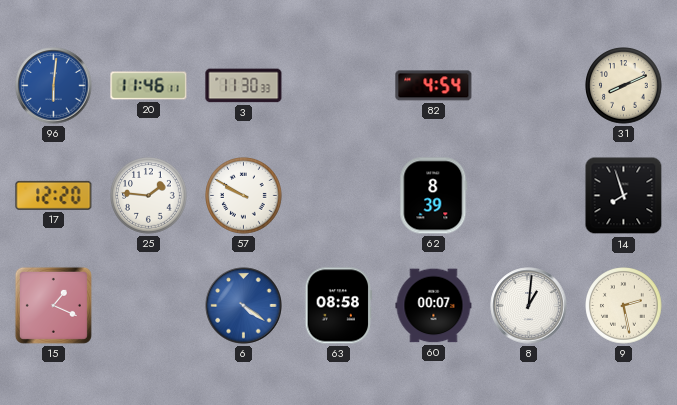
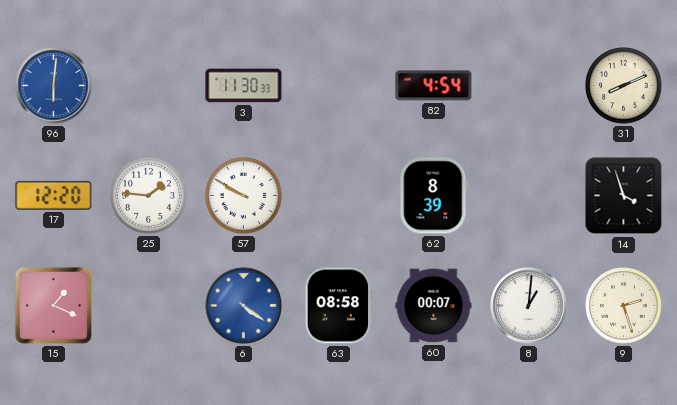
20: 11:46 -> none (149, 86)
14: 7:57 -> 3:57 (624, 196)
9: 2:28 -> 2:27 (624, 306)
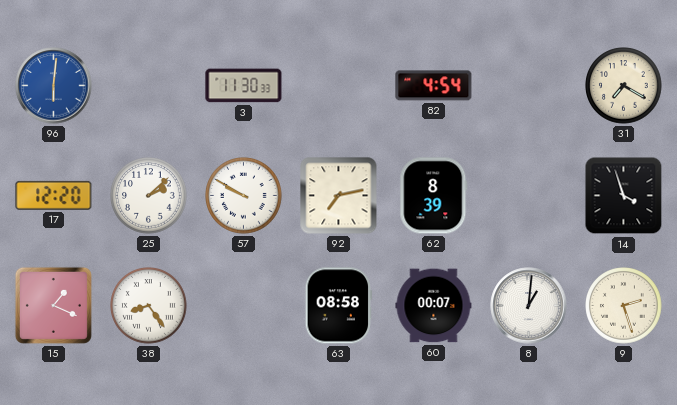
31: 8:11 -> 7:20 (624, 86)
25: 1:46 -> 2:08 (149, 196)
92: none -> 7:13 (339, 196)
38: none -> 8:24 (149, 306)
6: 4:21 -> none (244, 306)
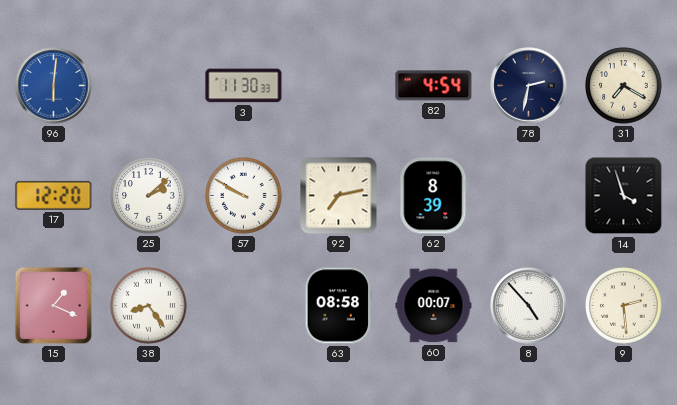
78: none -> 2:32 (529, 86)
8: 1:01 -> 4:53 (529, 306)
9: 2:27 -> 2:29 (624, 306)
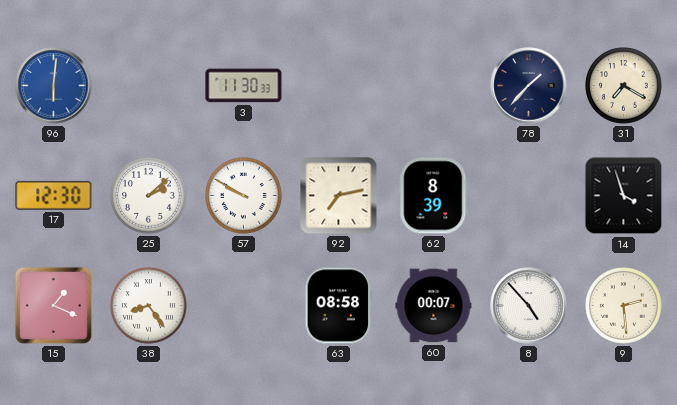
82: 4:54 -> none (434, 86)
78: 2:32 -> 1:37 (529, 86)
17: 12:20 -> 12:30 (54, 195)
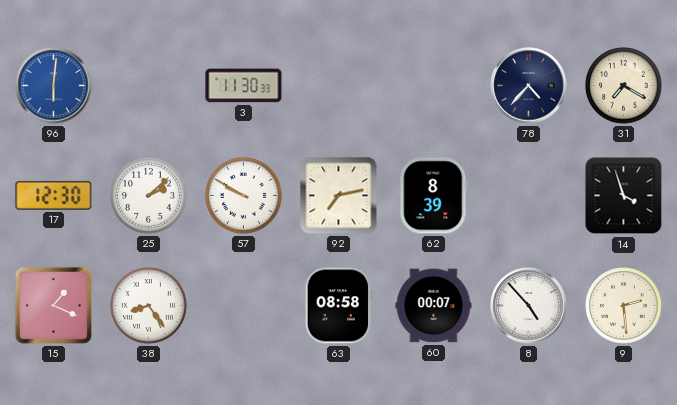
78: 1:37 -> 4:37 (529, 86)
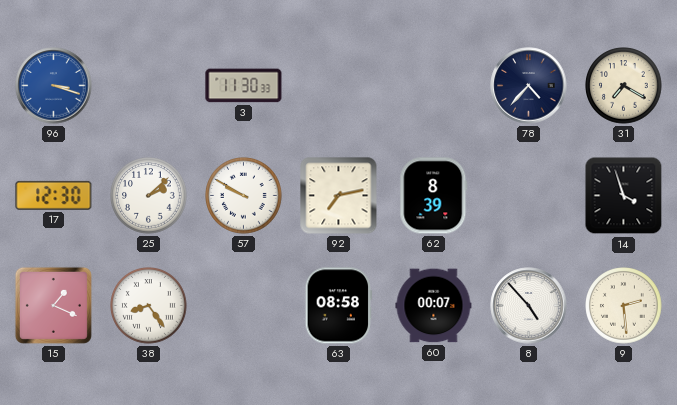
96: 6:01 -> 3:18 (54, 86)
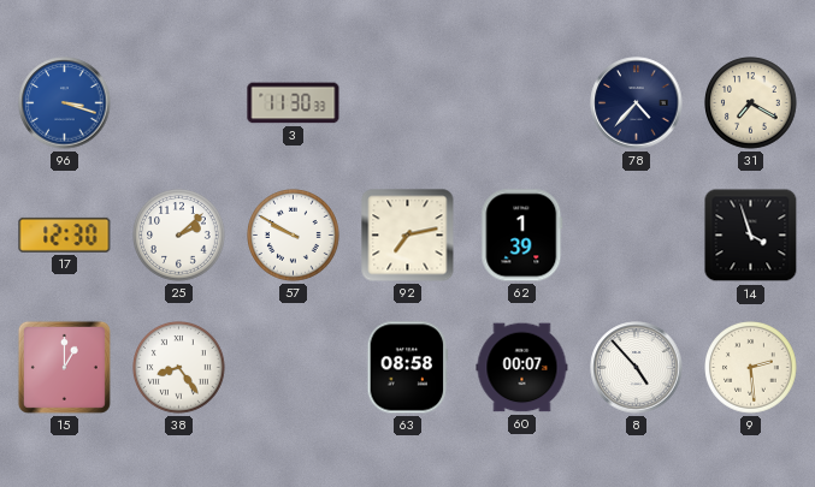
62: 8:39 -> 1:39 (522, 236)
15: 1:19 -> 1:00 (64, 367)
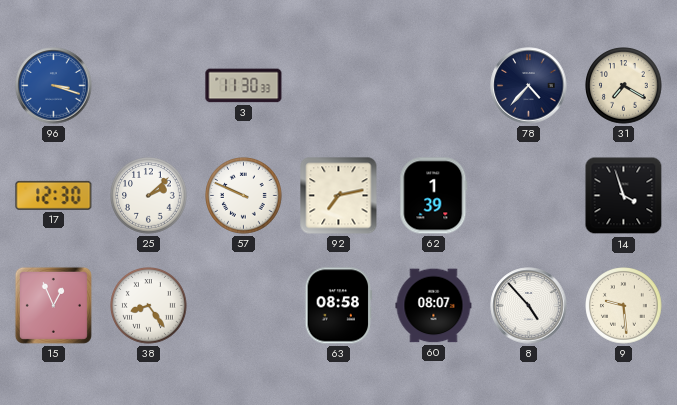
57: 9:50 -> 9:49 (244, 196)
15: 1:00 -> 12:56 (53, 305)
60: 00:07 -> 08:07 (434, 306)
9: 2:29 -> 9:29 (624, 306)
